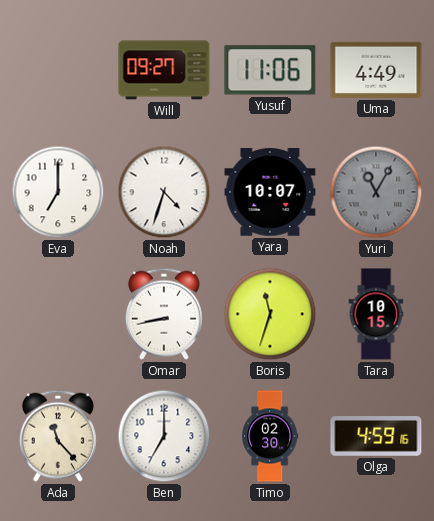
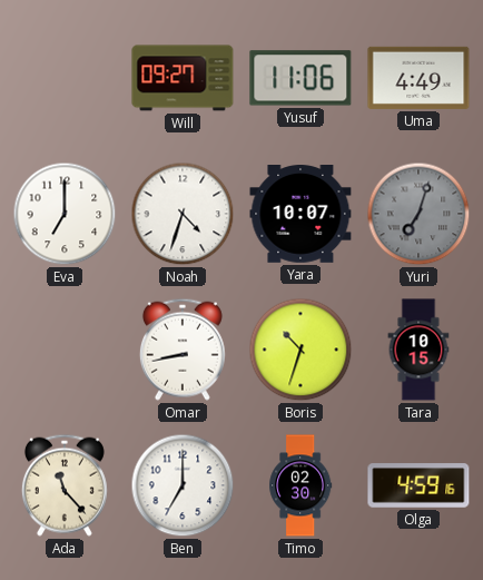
Yuri: 11:05 -> 7:03 (418, 214)
Boris: 11:33 -> 10:33 (300, 350)
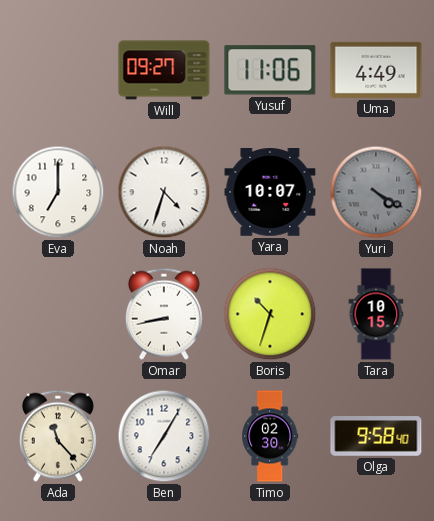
Yuri: 7:03 -> 4:20 (376, 192)
Ben: 7:00 -> 7:05 (164, 436)
Olga: 4:59 -> 9:58 (376, 436)
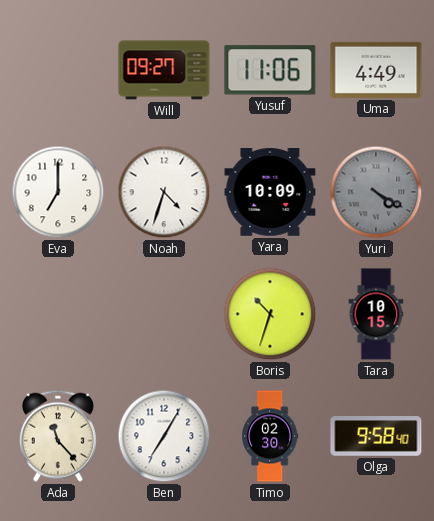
Yara: 10:07 -> 10:09 (270, 193)
Omar: 8:43 -> none (164, 314)
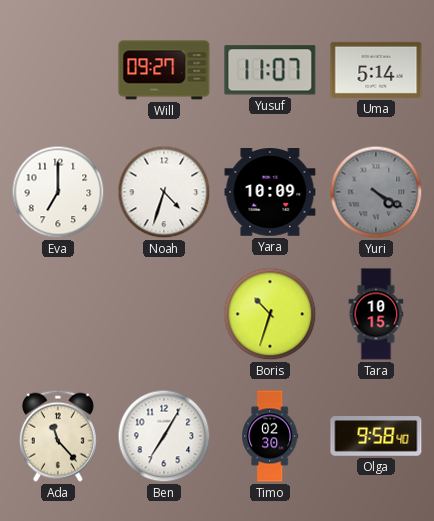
Yusuf: 11:06 -> 11:07 (270, 70)
Uma: 4:49 -> 5:14 (376, 70)
